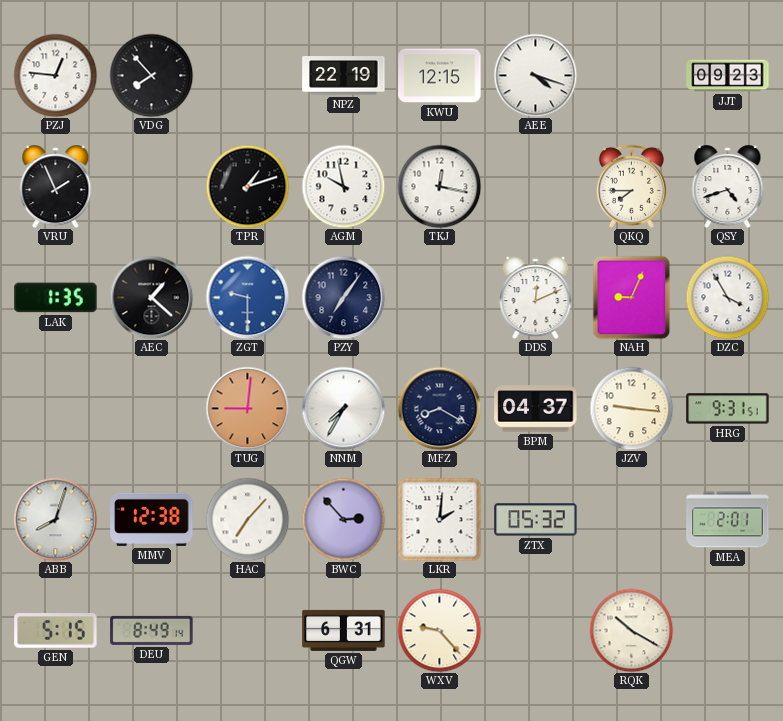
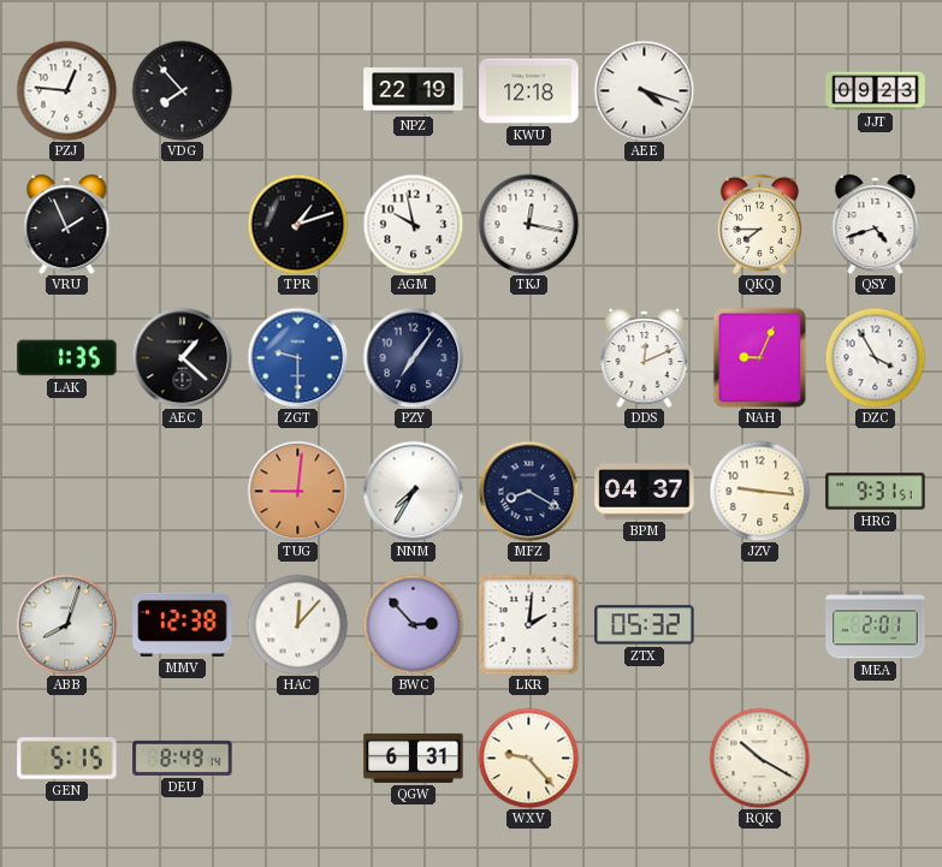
KWU: 12:15 -> 12:18 (529, 91)
HAC: 7:07 -> 12:07 (297, 624)
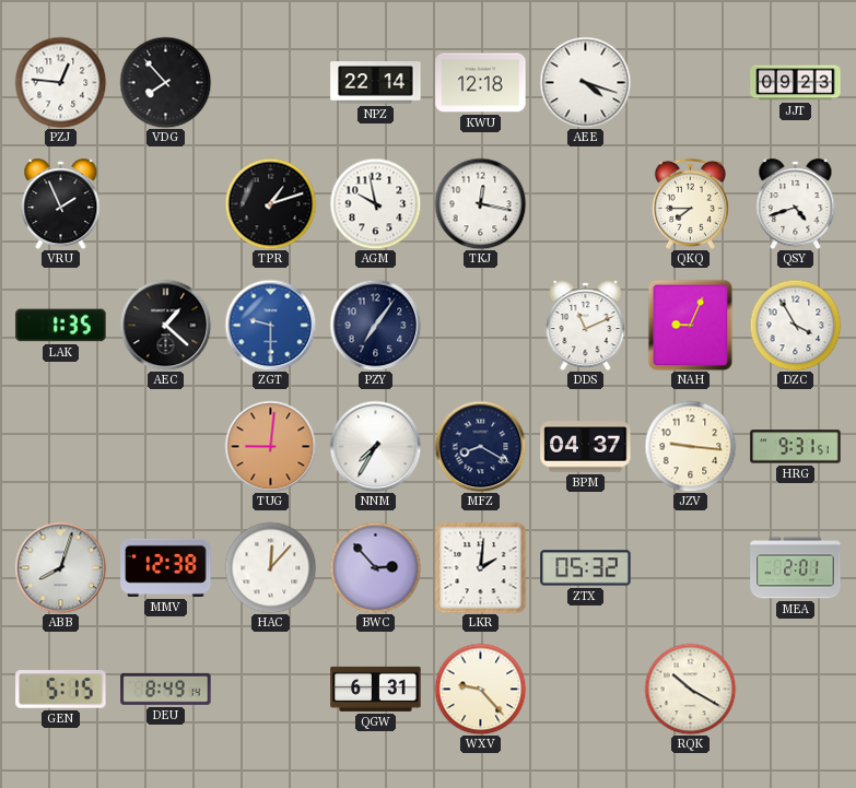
NPZ: 22:19 -> 22:14 (376, 83)
DDS: 12:11 -> 11:11 (586, 326)
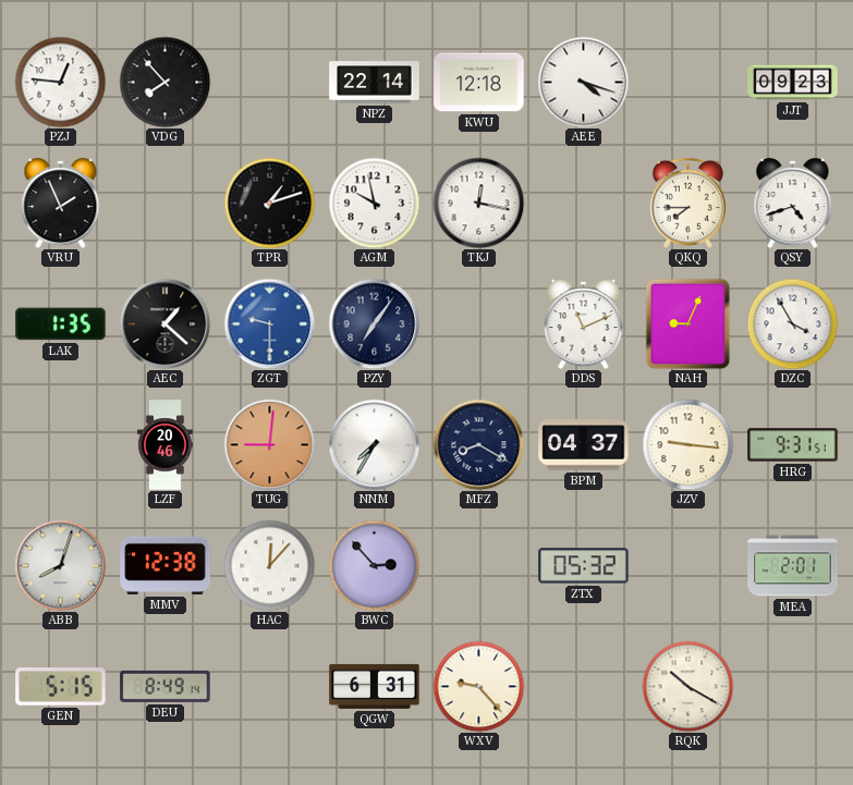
LZF: none -> 20:46 (164, 445)
LKR: 2:01 -> none (480, 567)
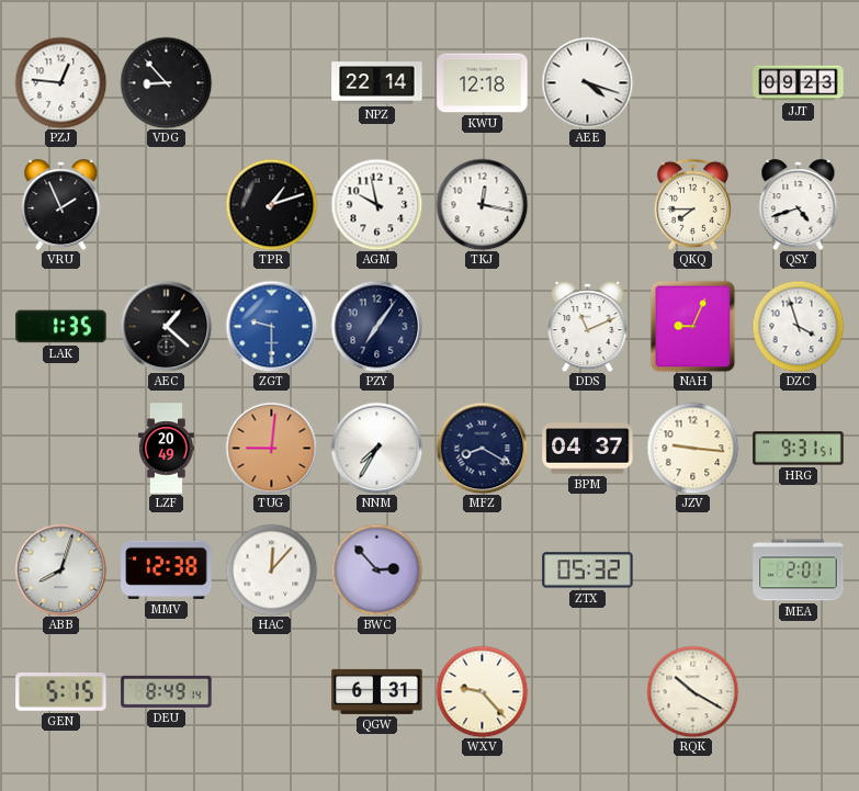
VDG: 7:53 -> 8:53 (166, 82)
DZC: 3:55 -> 3:57 (798, 326)
LZF: 20:46 -> 20:49 (166, 449)
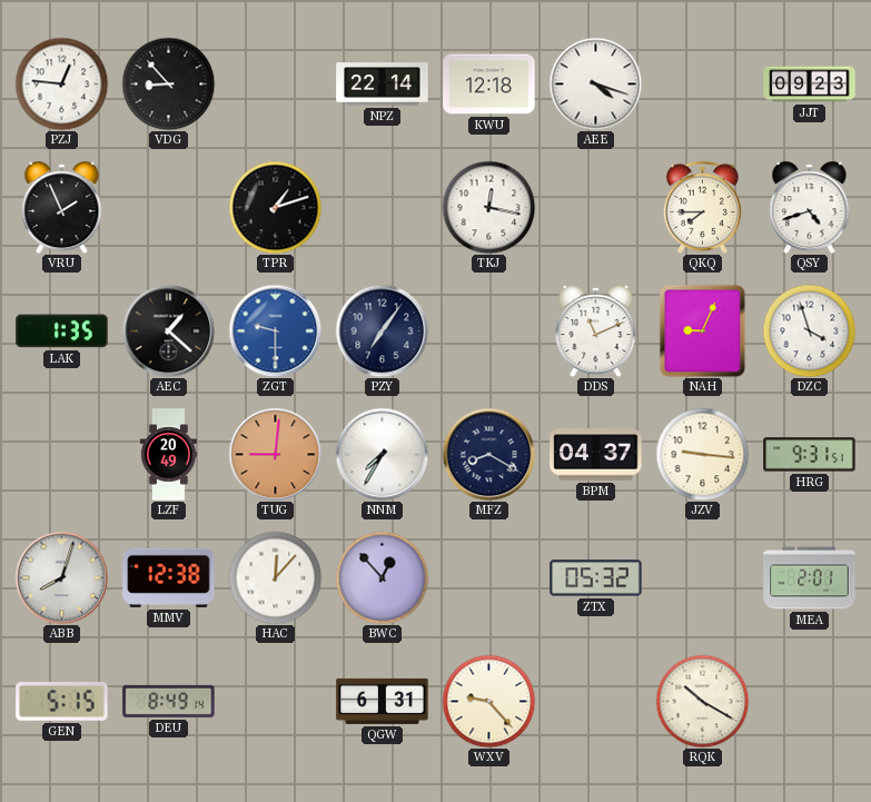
AGM: 9:58 -> none (376, 204)
BWC: 2:53 -> 12:53 (382, 577)
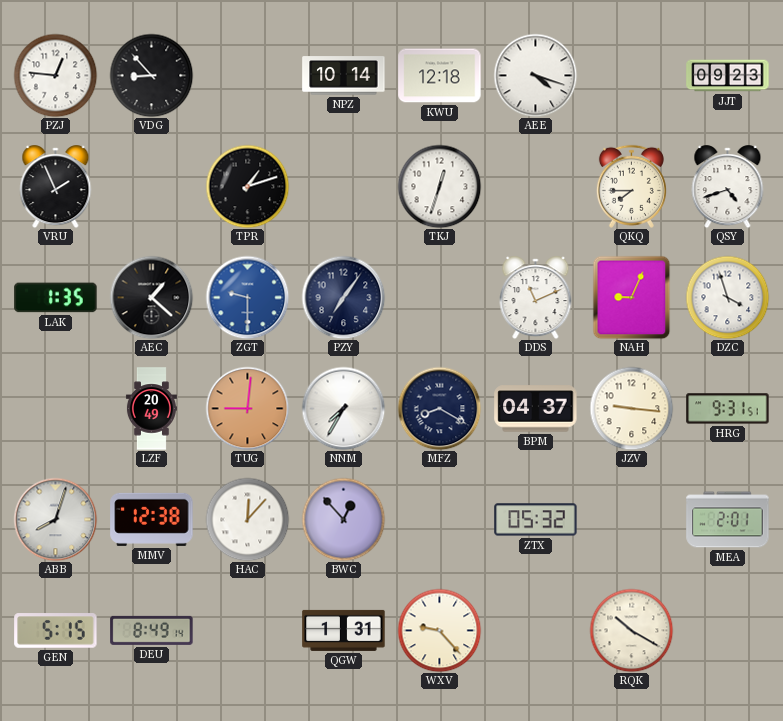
NPZ: 22:14 -> 10:14 (344, 76)
TKJ: 12:17 -> 12:33 (439, 186)
QGW: 6:31 -> 1:31 (344, 630)
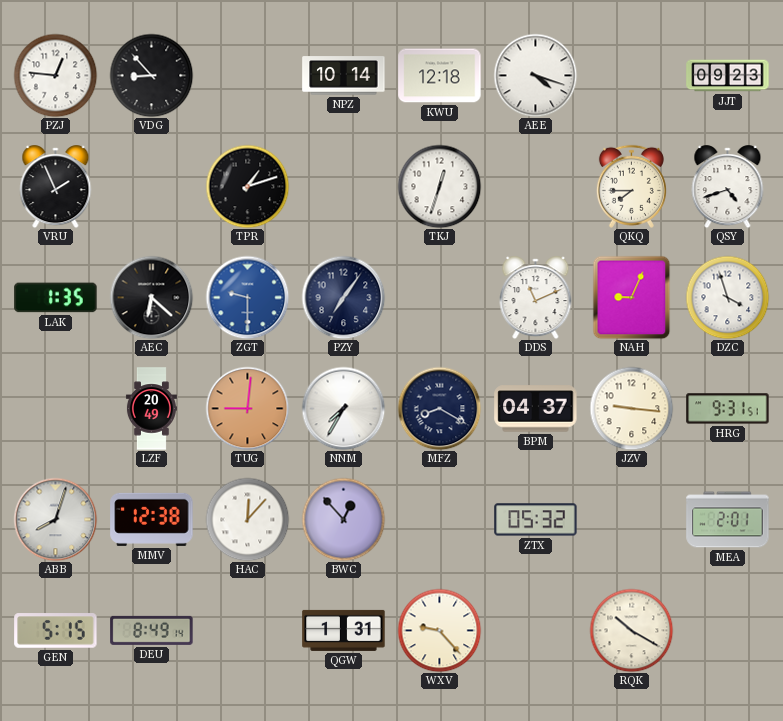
AEC: 1:22 -> 6:22 (151, 297)
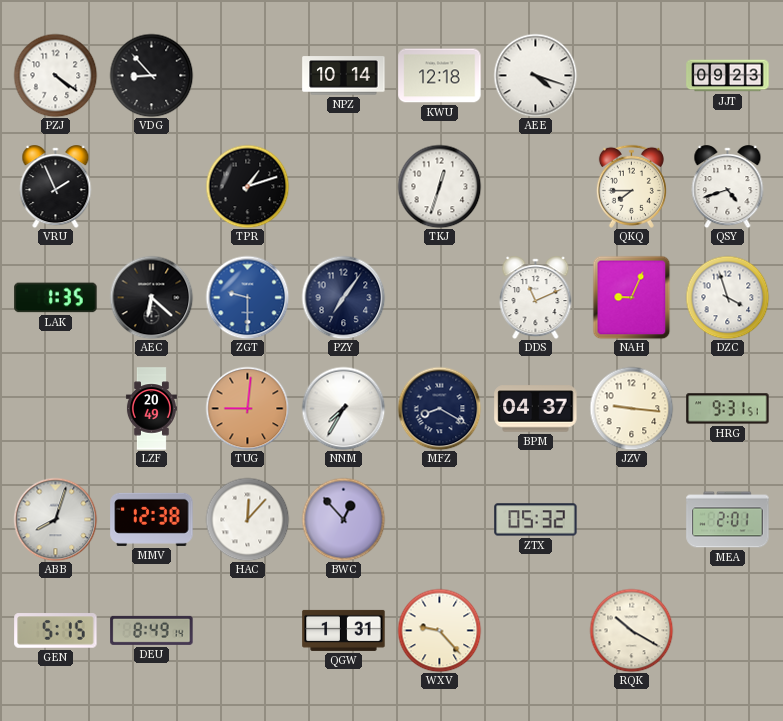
PZJ: 12:46 -> 4:21 (55, 75)
